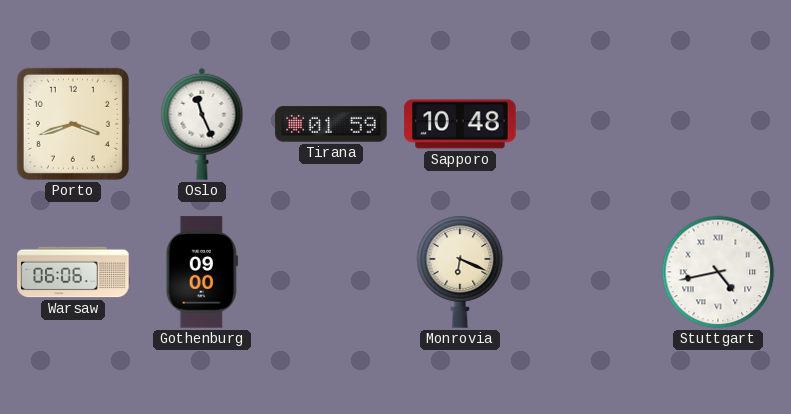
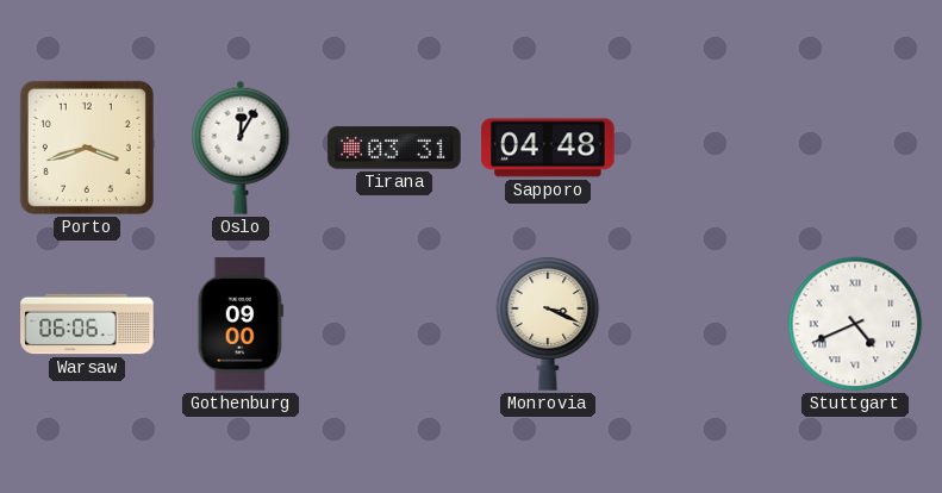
Oslo: 11:26 -> 12:05 (241, 148)
Tirana: 01:59 -> 03:31 (394, 148)
Sapporo: 10:48 -> 04:48 (548, 148)
Monrovia: 6:19 -> 3:19 (548, 324)
Stuttgart: 4:43 -> 4:41 (855, 324)
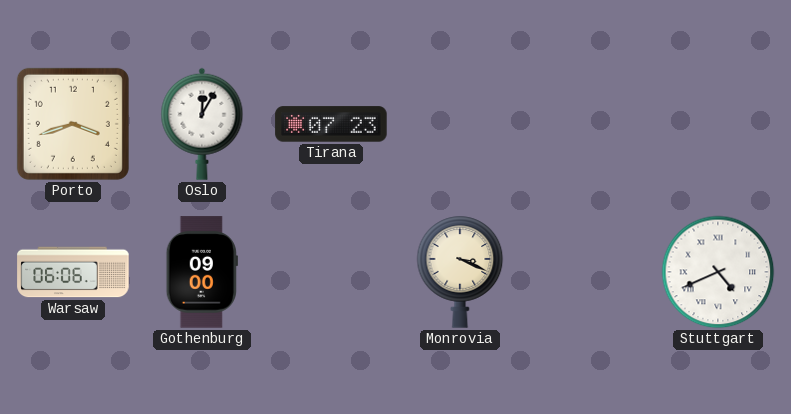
Tirana: 03:31 -> 07:23 (331, 124)
Sapporo: 04:48 -> none (548, 148)
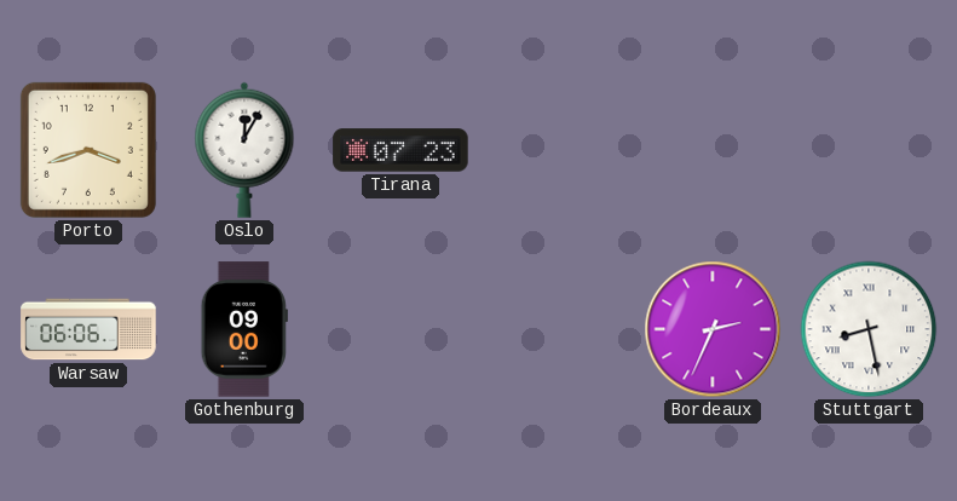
Monrovia: 3:19 -> none (460, 272)
Bordeaux: none -> 2:34 (713, 329)
Stuttgart: 4:41 -> 8:28 (869, 329)
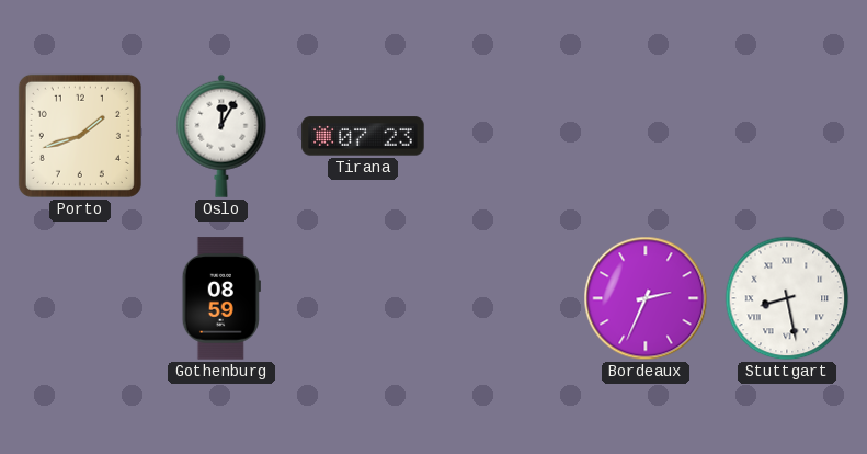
Porto: 3:42 -> 1:42 (80, 136)
Warsaw: 06:06 -> none (88, 329)
Gothenburg: 09:00 -> 08:59 (221, 298)
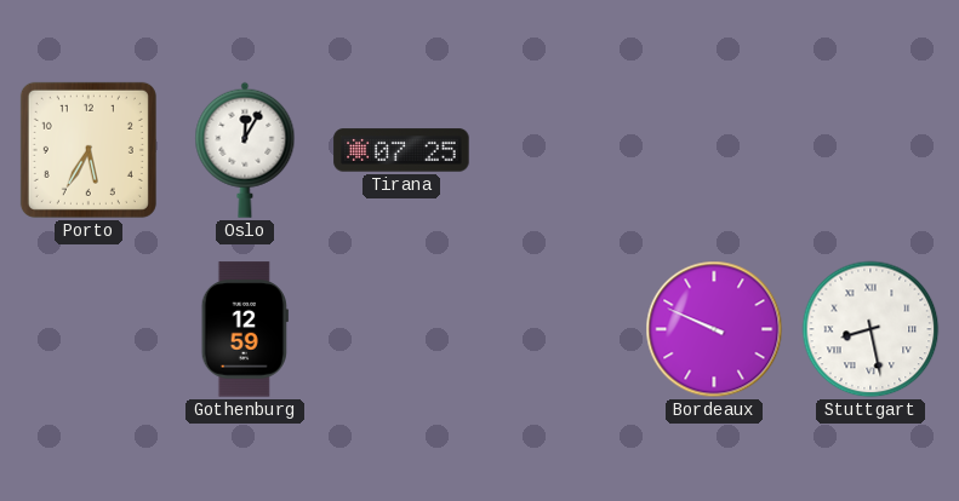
Porto: 1:42 -> 5:35 (89, 150)
Tirana: 07:23 -> 07:25 (401, 150)
Gothenburg: 08:59 -> 12:59 (245, 329)
Bordeaux: 2:34 -> 9:49 (714, 329)
